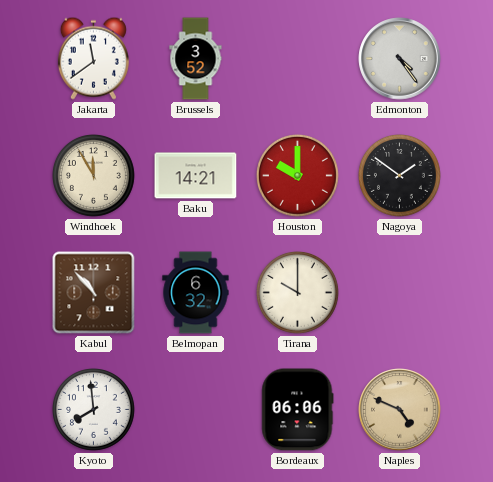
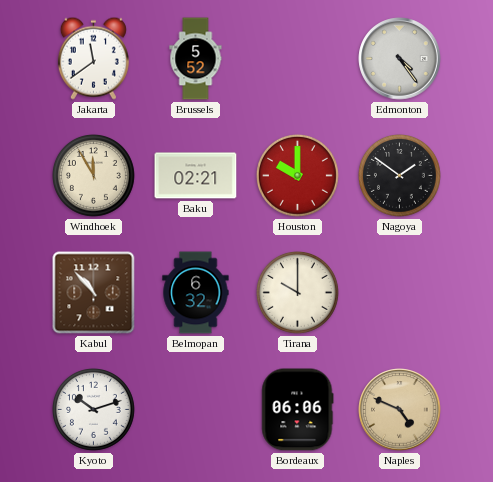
Brussels: 3:52 -> 5:52 (196, 59)
Baku: 14:21 -> 02:21 (196, 176)
Kyoto: 7:59 -> 10:12 (94, 410)
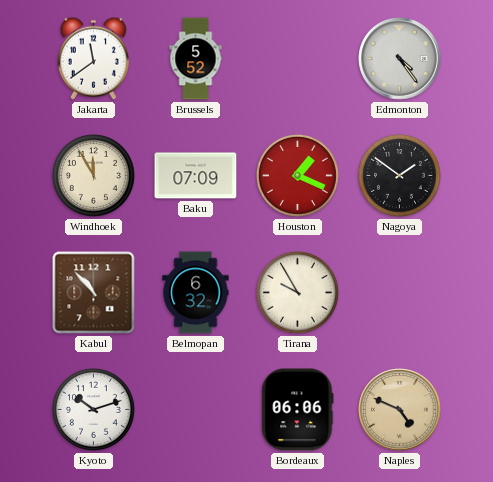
Baku: 02:21 -> 07:09 (196, 176)
Houston: 10:00 -> 1:19 (298, 176)
Tirana: 10:00 -> 9:55 (298, 293)
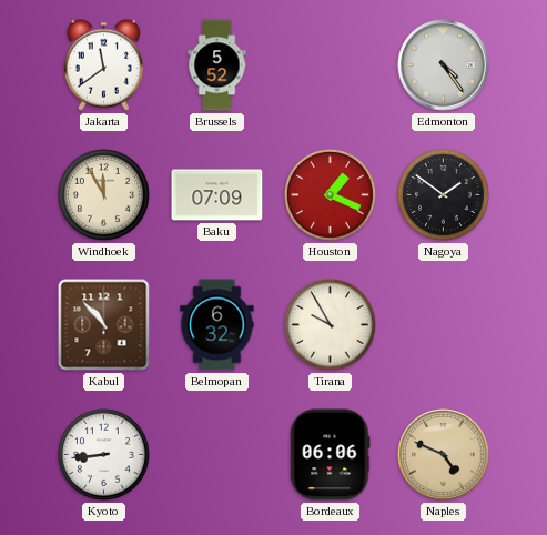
Kyoto: 10:12 -> 8:44 (104, 455)
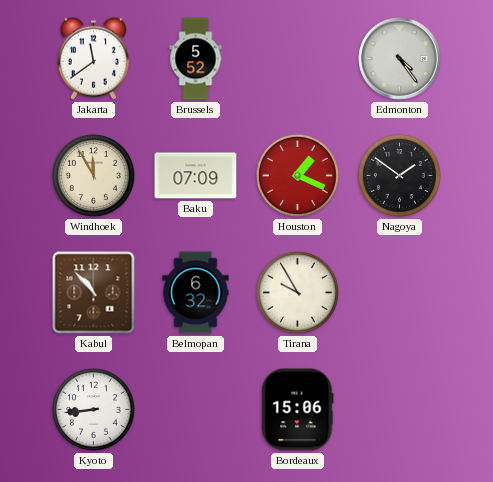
Bordeaux: 06:06 -> 15:06 (298, 410)
Naples: 4:49 -> none (444, 455)
